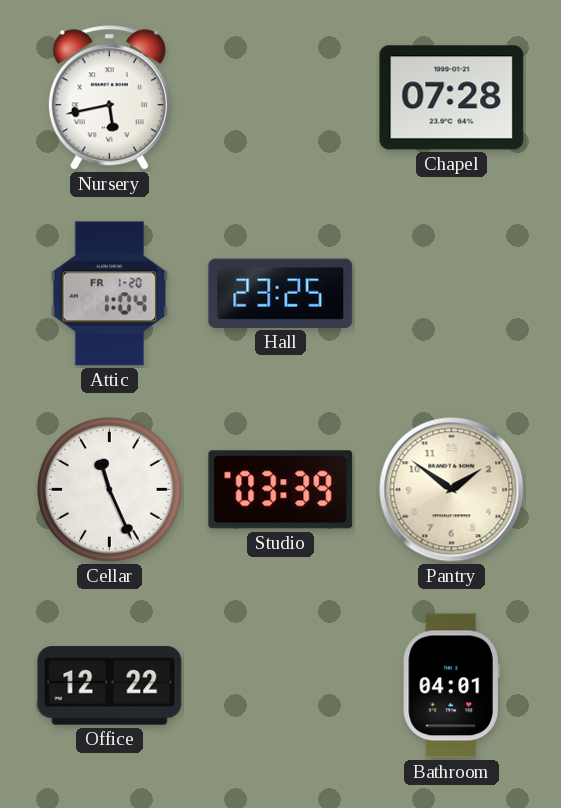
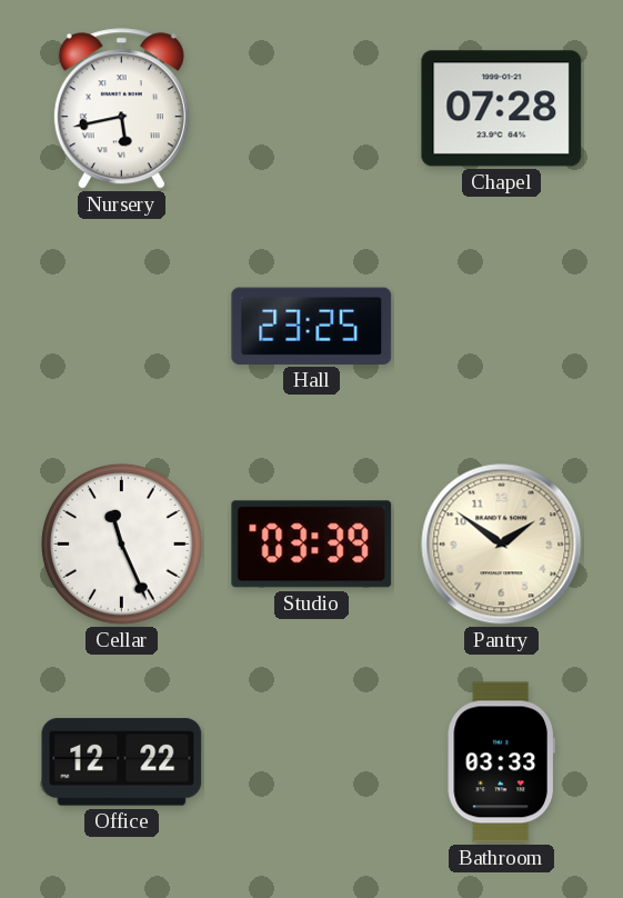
Attic: 1:04 -> none (109, 294)
Bathroom: 04:01 -> 03:33 (501, 762)
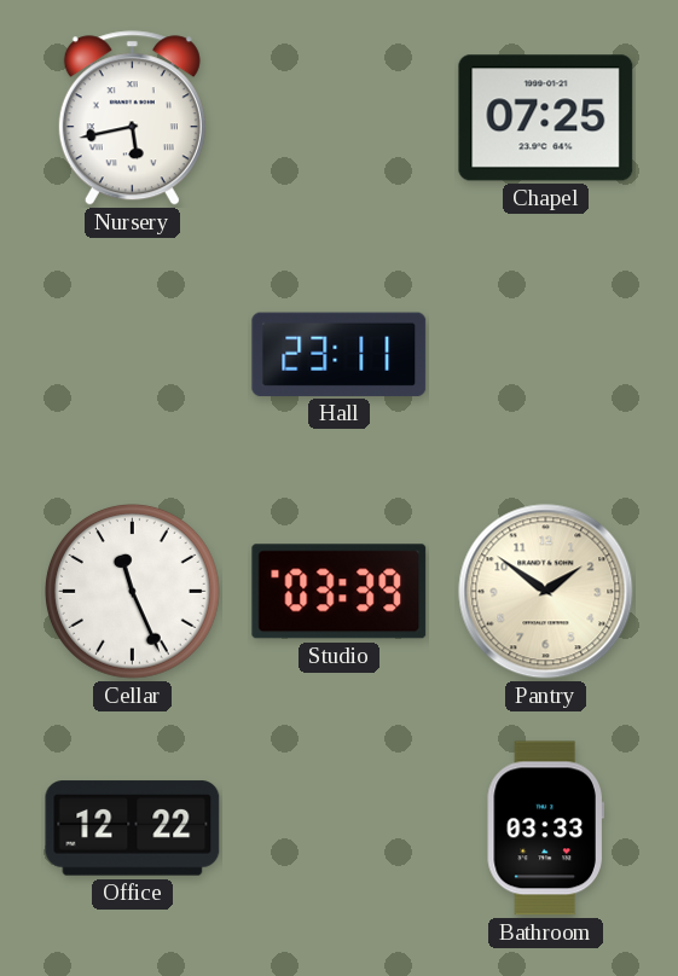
Chapel: 07:28 -> 07:25 (546, 118)
Hall: 23:25 -> 23:11 (340, 354)
